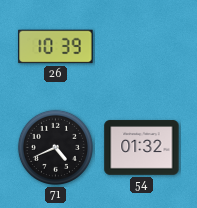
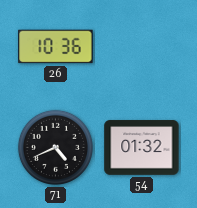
26: 10:39 -> 10:36 (56, 47)
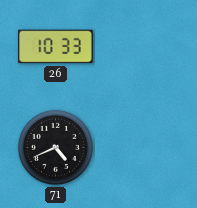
26: 10:36 -> 10:33 (56, 47)
54: 01:32 -> none (142, 148)
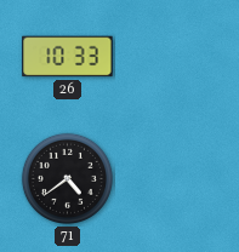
71: 4:41 -> 4:39 (67, 178)
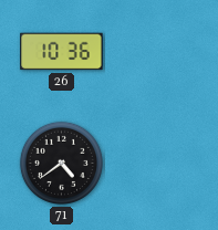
26: 10:33 -> 10:36 (62, 52)
